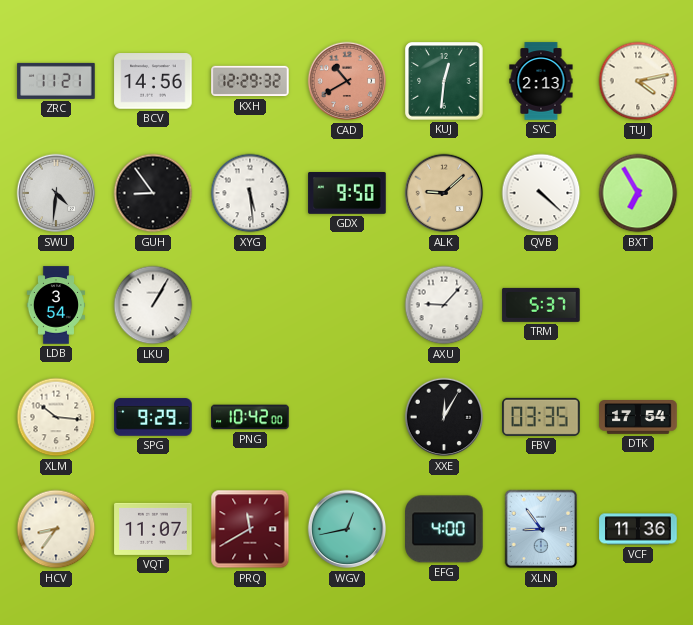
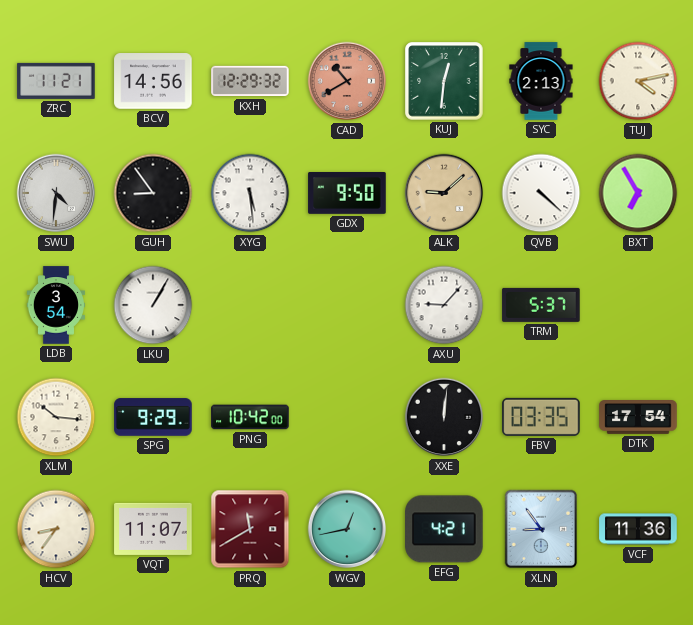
XXE: 12:05 -> 12:01 (444, 417)
EFG: 4:00 -> 4:21 (444, 529)
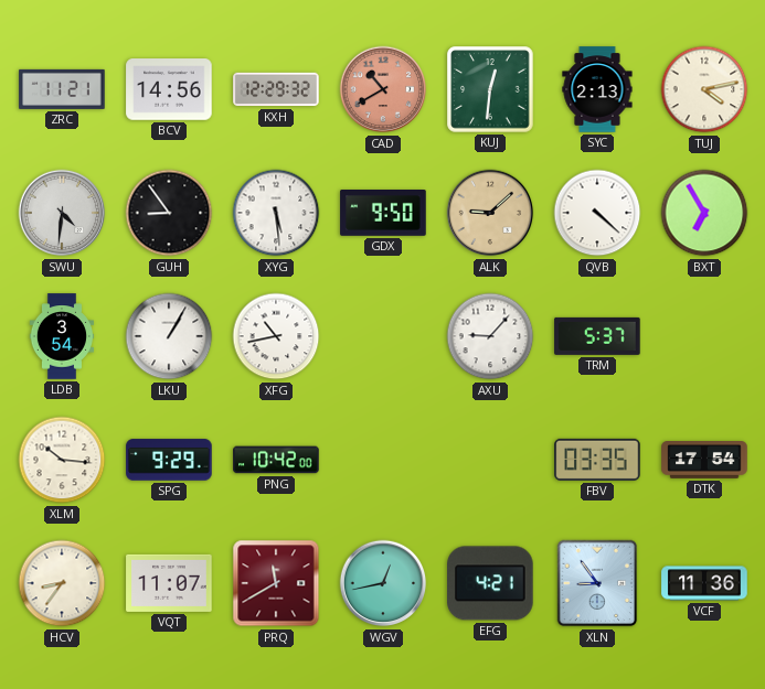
XFG: none -> 10:43 (276, 336)
XXE: 12:01 -> none (444, 417)
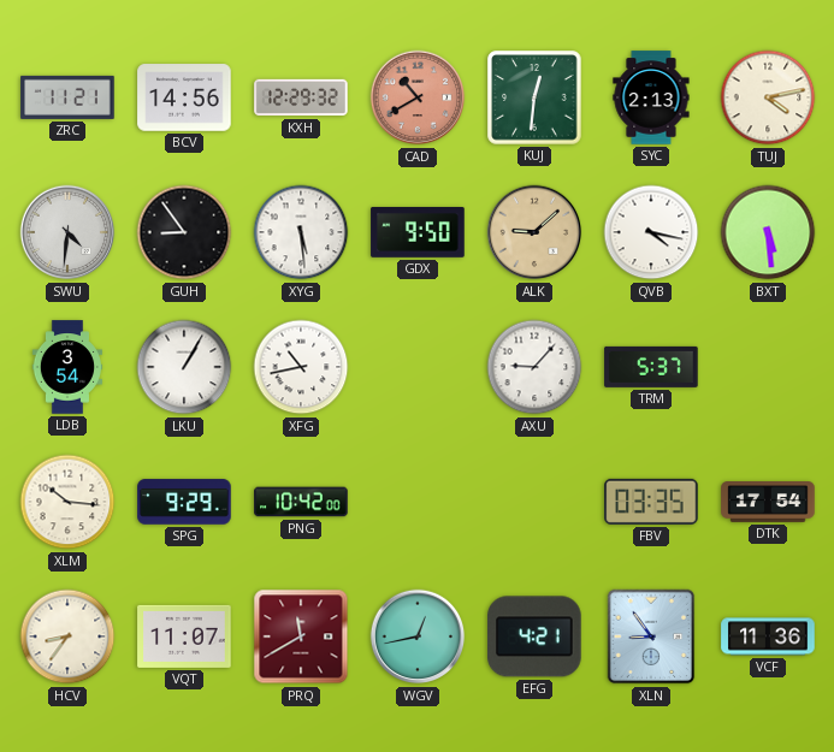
QVB: 4:22 -> 4:17 (651, 232)
BXT: 6:55 -> 5:29 (768, 232)
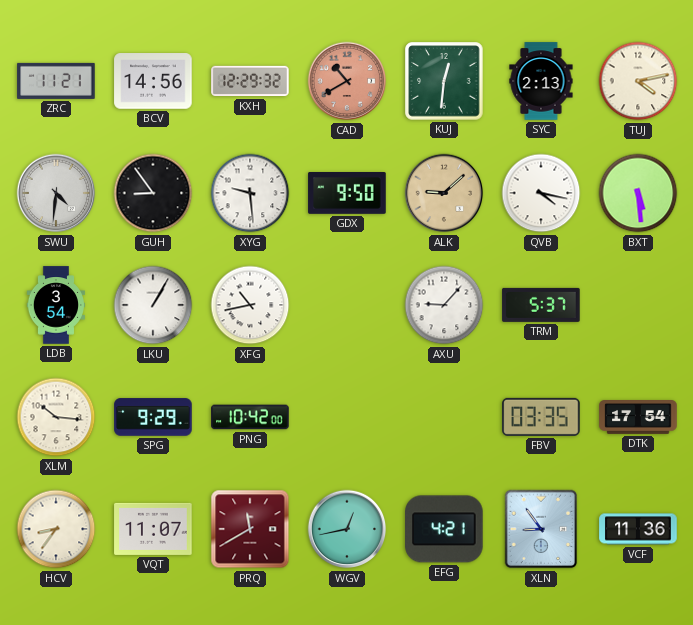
XYG: 5:29 -> 9:29 (250, 193)
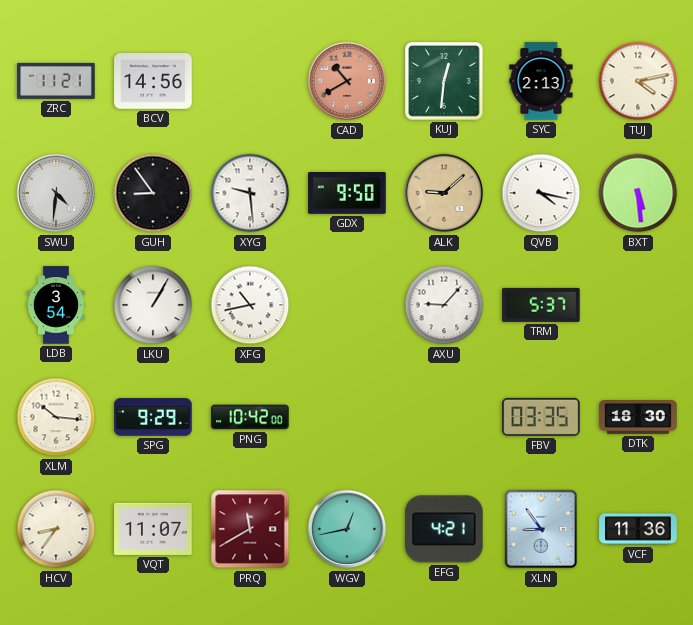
KXH: 12:29 -> none (250, 81)
DTK: 17:54 -> 18:30 (638, 418)
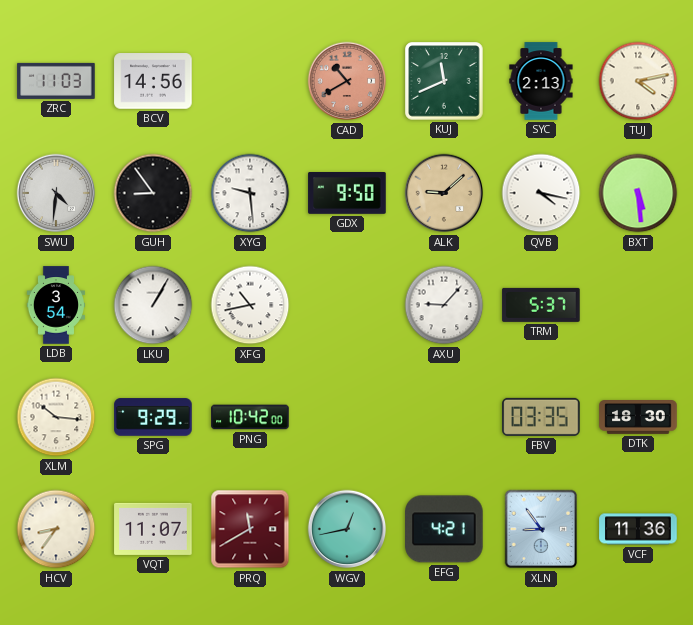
ZRC: 11:21 -> 11:03 (56, 81)
KUJ: 12:31 -> 11:41 (444, 81)
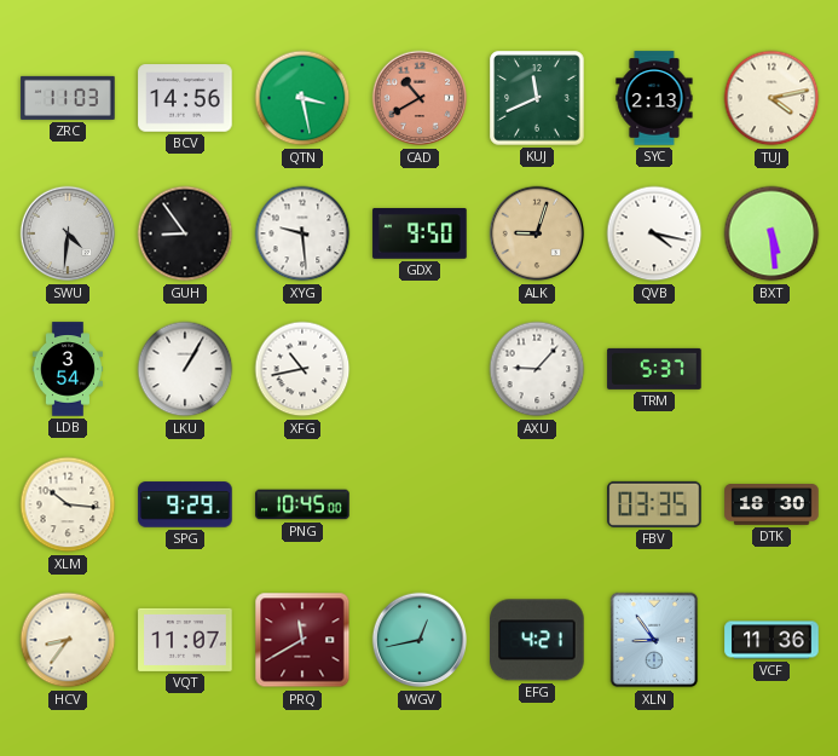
QTN: none -> 3:28 (302, 98)
ALK: 9:08 -> 9:03 (537, 233)
PNG: 10:42 -> 10:45 (302, 504)
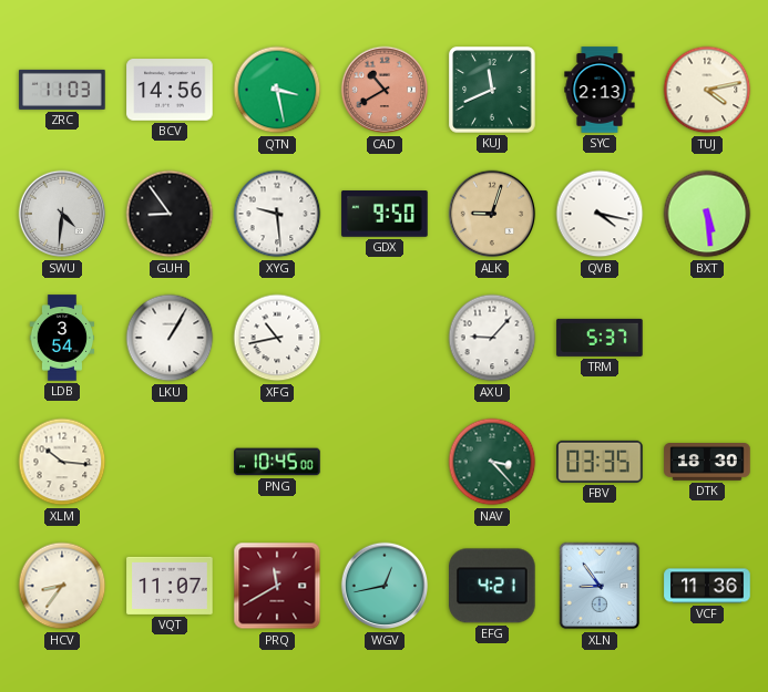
SPG: 9:29 -> none (185, 504)
NAV: none -> 3:23 (492, 462)
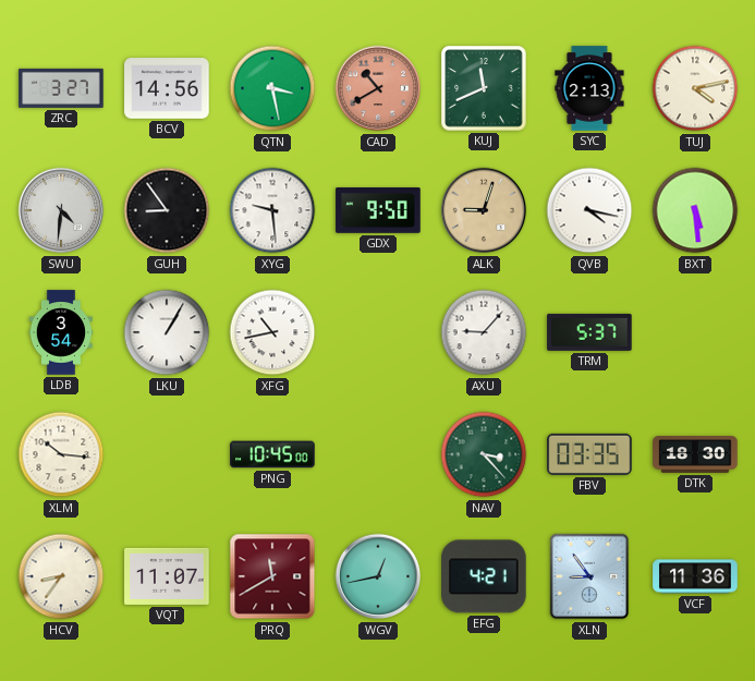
ZRC: 11:03 -> 3:27 (61, 88)
